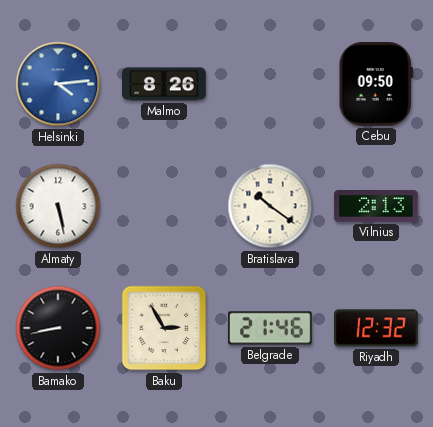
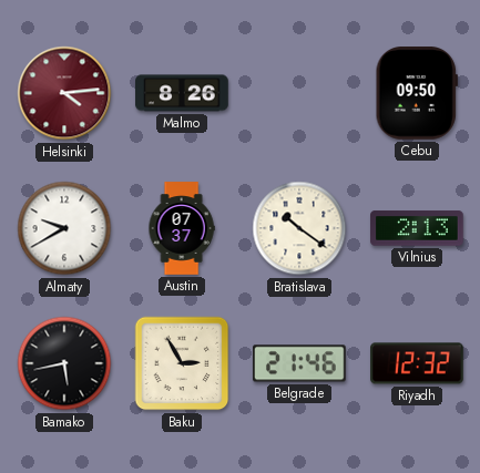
Helsinki dial: blue -> burgundy (64, 93)
Almaty: 5:28 -> 9:40 (64, 228)
Austin: none -> 07:37 (182, 228)
Bamako: 8:43 -> 5:43 (64, 363)
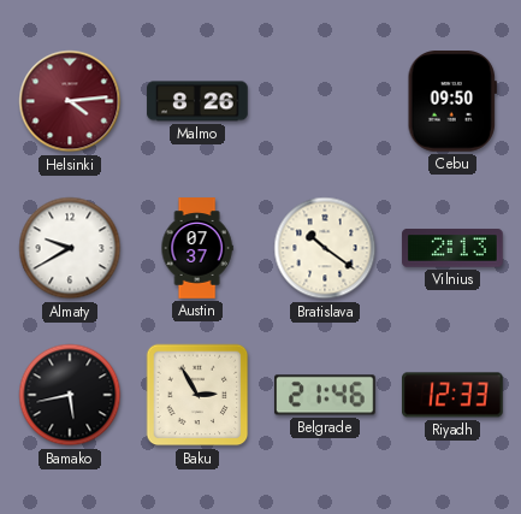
Riyadh: 12:32 -> 12:33 (452, 395)
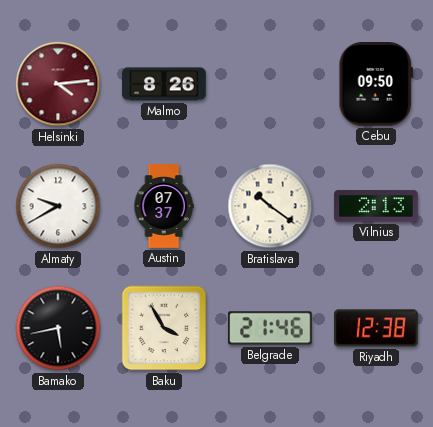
Baku: 2:55 -> 3:55 (164, 328)
Riyadh: 12:33 -> 12:38 (376, 328)
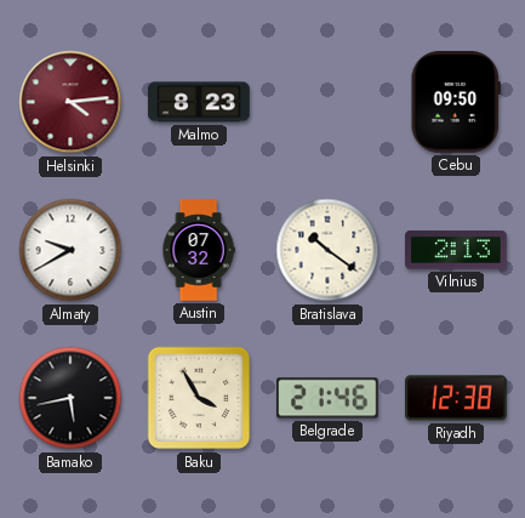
Malmo: 8:26 -> 8:23 (199, 102)
Austin: 07:37 -> 07:32 (199, 250)
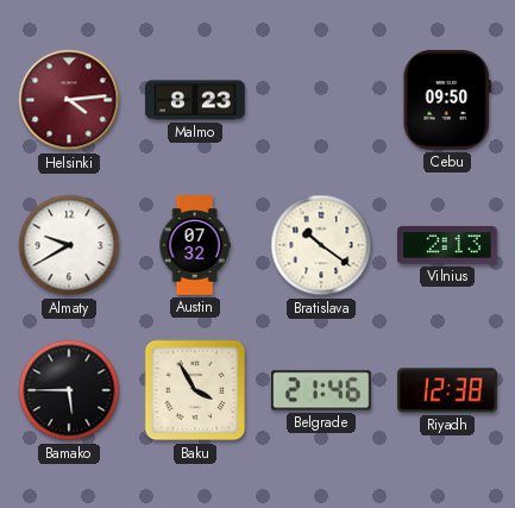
Bamako: 5:43 -> 5:45 (69, 390)
